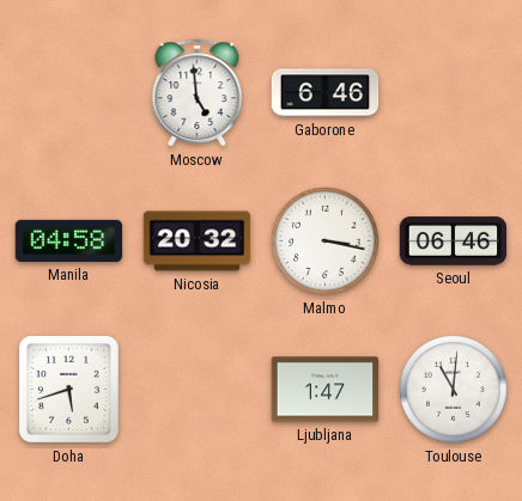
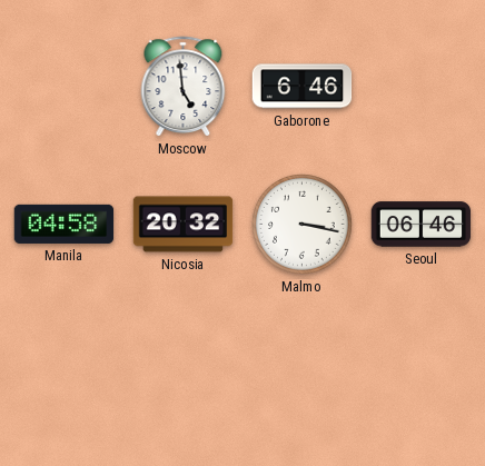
Doha: 5:42 -> none (68, 389)
Ljubljana: 1:47 -> none (326, 390)
Toulouse: 11:01 -> none (454, 390)
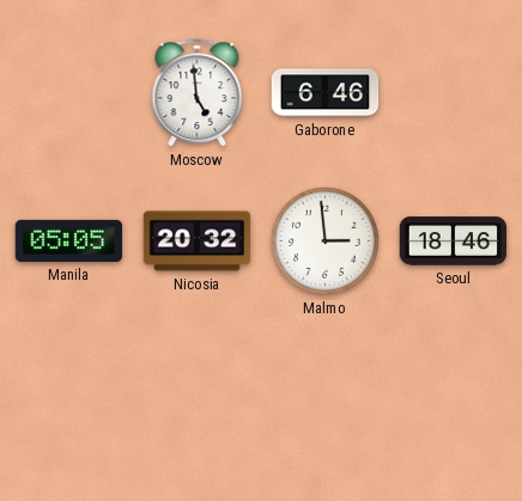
Manila: 04:58 -> 05:05 (69, 240)
Malmo: 3:17 -> 2:59 (326, 242)
Seoul: 06:46 -> 18:46 (454, 242)
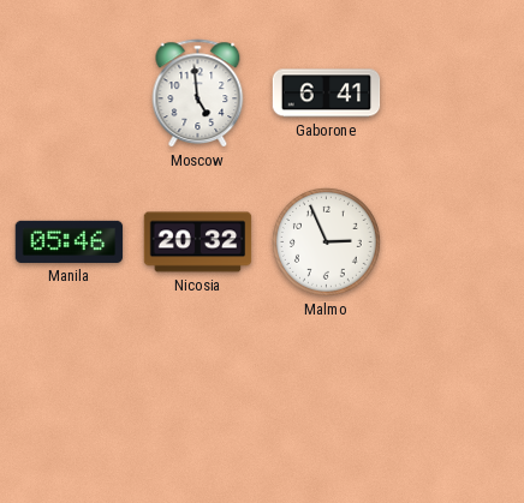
Gaborone: 6:46 -> 6:41 (327, 94)
Manila: 05:05 -> 05:46 (70, 241)
Malmo: 2:59 -> 2:56 (327, 242)
Seoul: 18:46 -> none (454, 242)
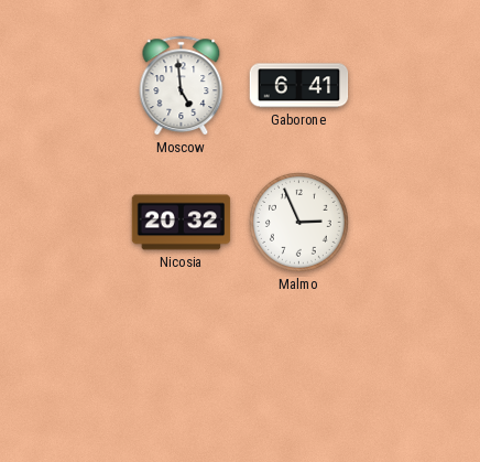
Manila: 05:46 -> none (70, 241)
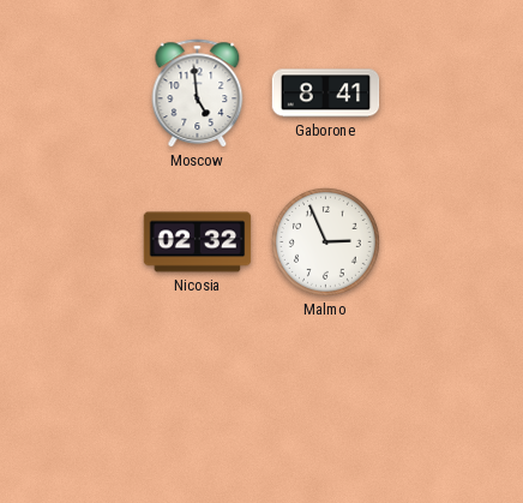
Gaborone: 6:41 -> 8:41 (326, 94)
Nicosia: 20:32 -> 02:32 (198, 242)
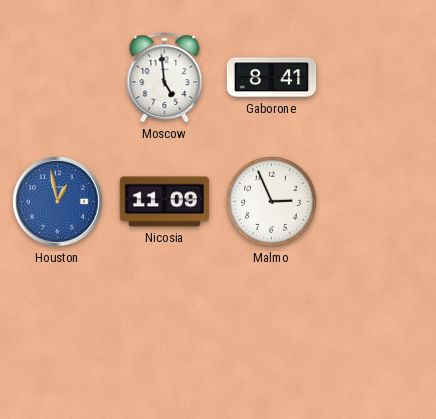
Houston: none -> 12:58 (57, 201)
Nicosia: 02:32 -> 11:09 (165, 202)
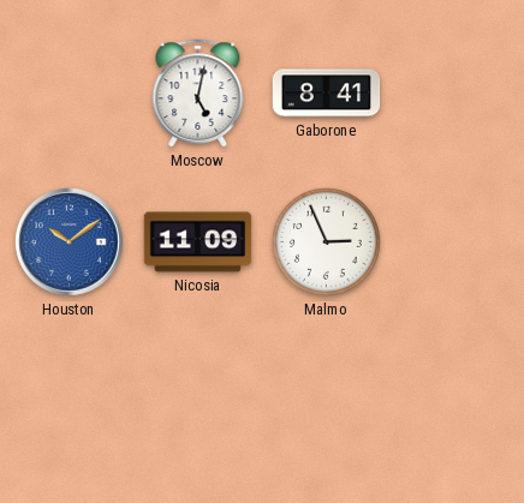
Moscow: 4:59 -> 5:02 (198, 94)
Houston: 12:58 -> 10:09 (69, 241)
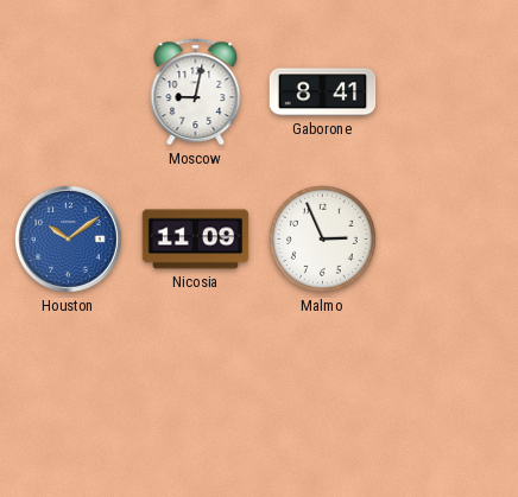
Moscow: 5:02 -> 9:02 (196, 93)
